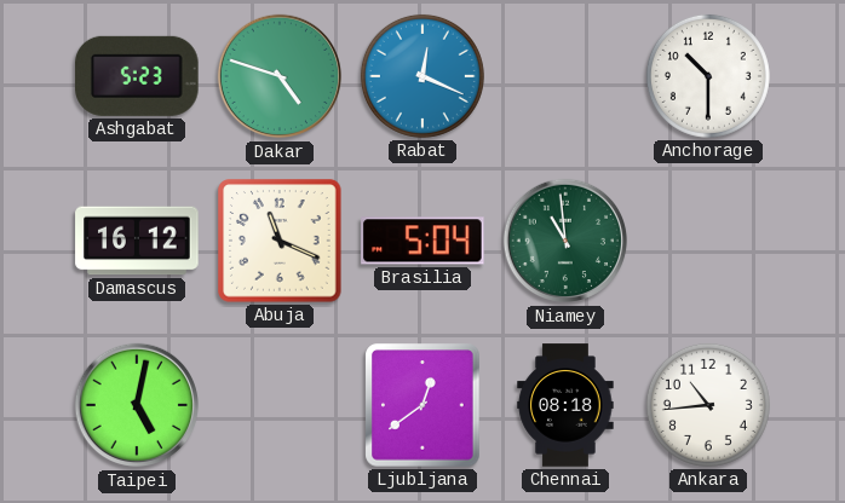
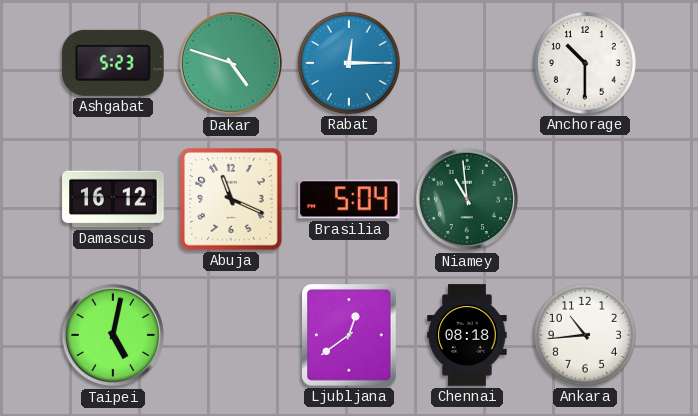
Rabat: 12:19 -> 12:15 (349, 63)
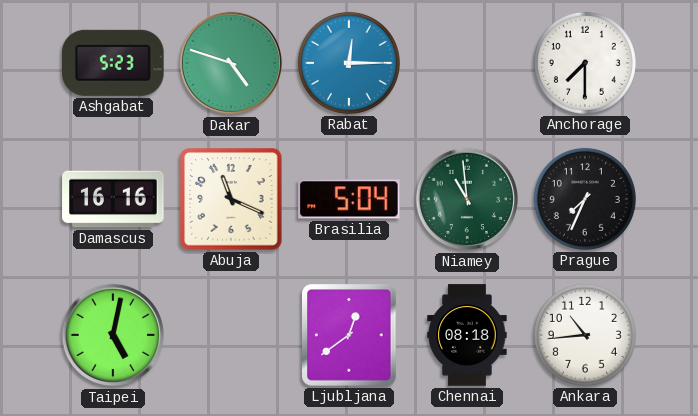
Anchorage: 10:30 -> 7:30 (585, 63)
Damascus: 16:12 -> 16:16 (113, 199)
Prague: none -> 7:34 (585, 199)
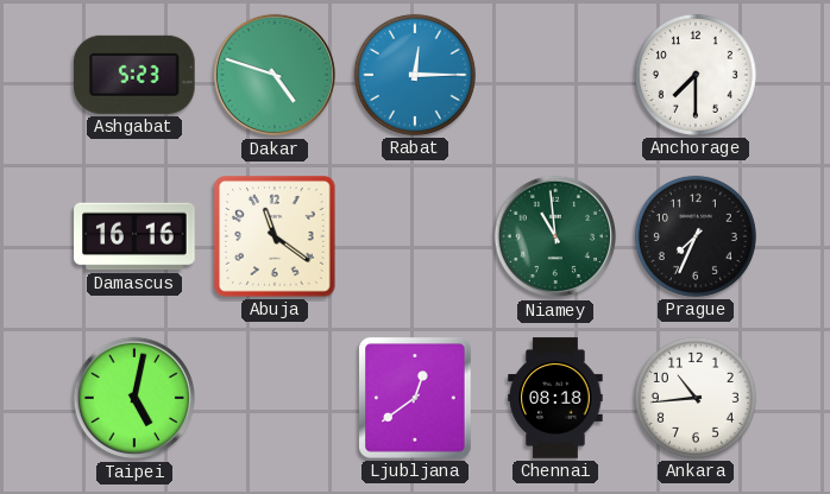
Abuja: 11:19 -> 11:21 (275, 236)
Brasilia: 5:04 -> none (349, 199)
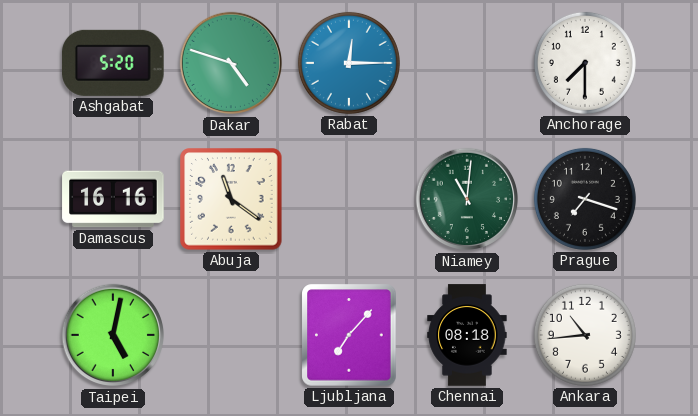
Ashgabat: 5:23 -> 5:20 (114, 63)
Niamey: 10:59 -> 11:01 (467, 199)
Prague: 7:34 -> 7:18 (585, 199)
Ljubljana: 12:39 -> 7:07 (349, 335)
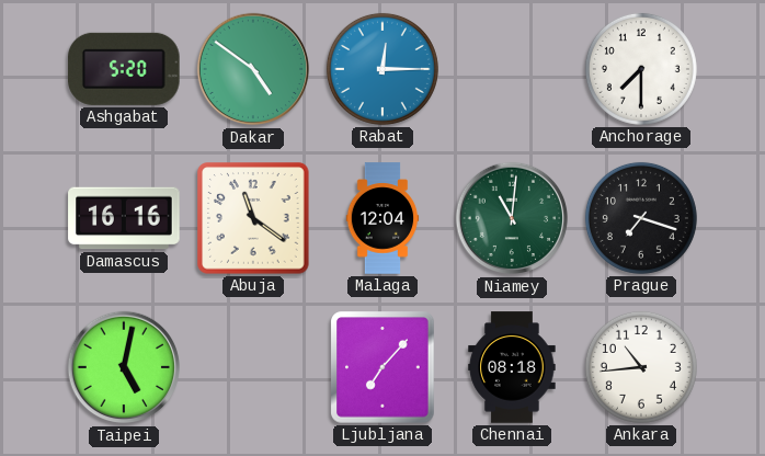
Dakar: 4:48 -> 4:51 (253, 69)
Malaga: none -> 12:04 (382, 218)
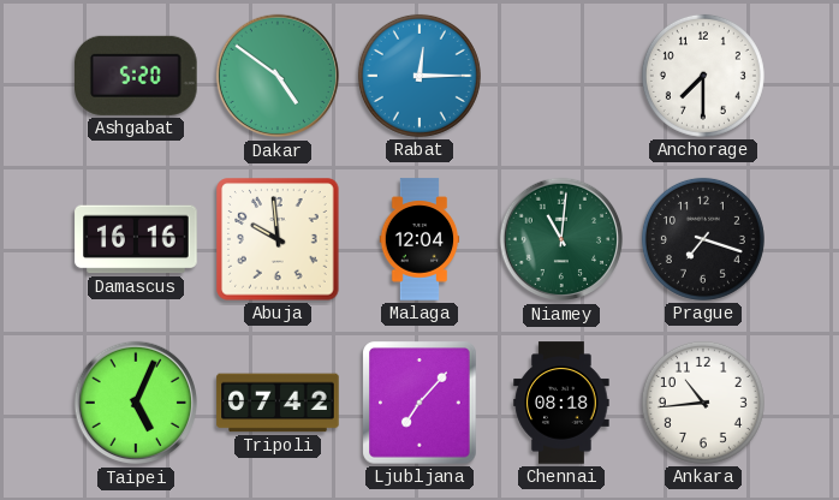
Abuja: 11:21 -> 9:59 (278, 239)
Taipei: 5:02 -> 5:04 (136, 403)
Tripoli: none -> 07:42 (278, 403)
